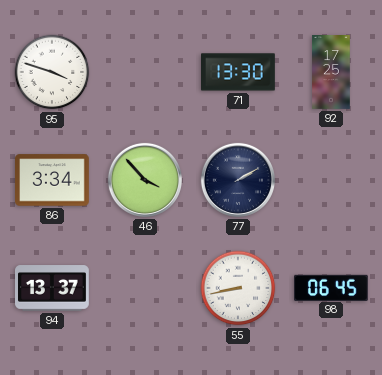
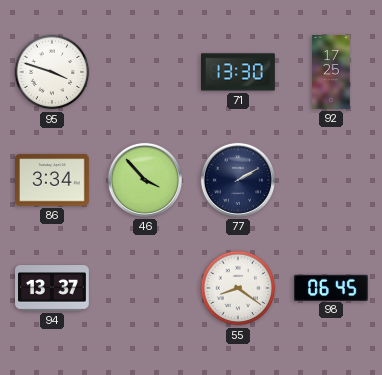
55: 8:43 -> 8:21 (238, 288)
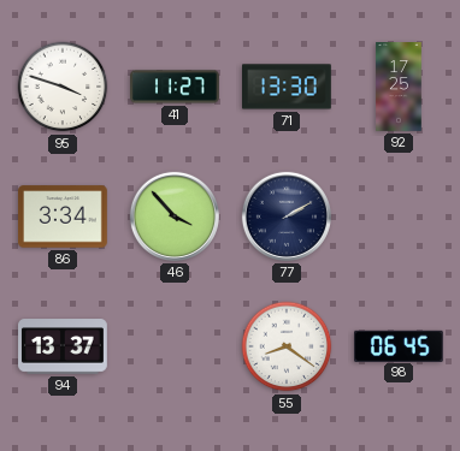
41: none -> 11:27 (176, 87)
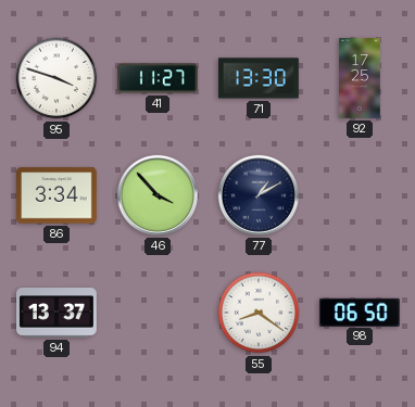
77: 2:10 -> 1:10 (259, 195)
98: 06:45 -> 06:50 (361, 311)
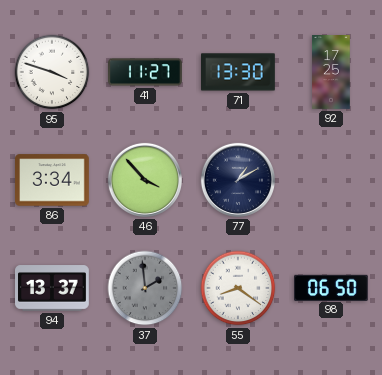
37: none -> 1:59 (145, 288)
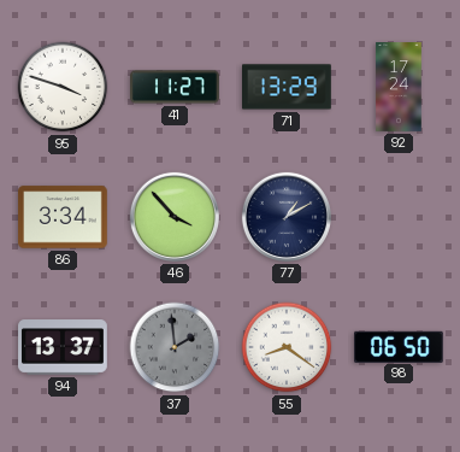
71: 13:30 -> 13:29 (288, 87)
92: 17:25 -> 17:24 (399, 87)
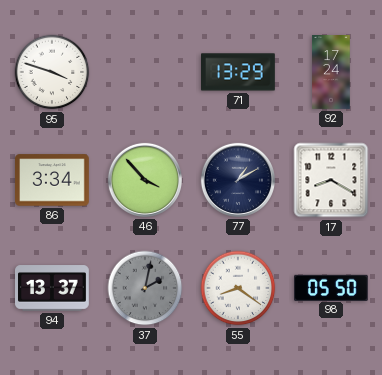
41: 11:27 -> none (176, 87)
17: none -> 8:20 (331, 180)
37: 1:59 -> 2:02 (145, 288)
98: 06:50 -> 05:50 (332, 287)
